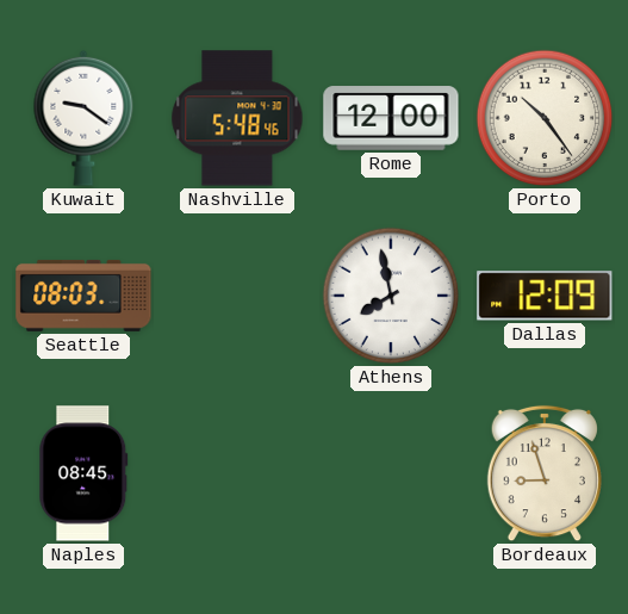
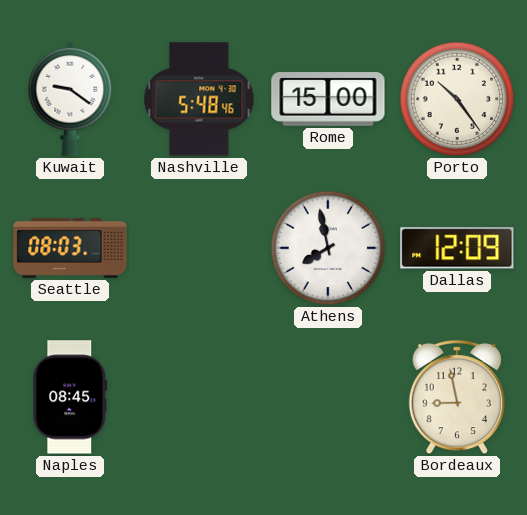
Rome: 12:00 -> 15:00 (328, 99)
Bordeaux: 8:57 -> 8:58 (457, 397)
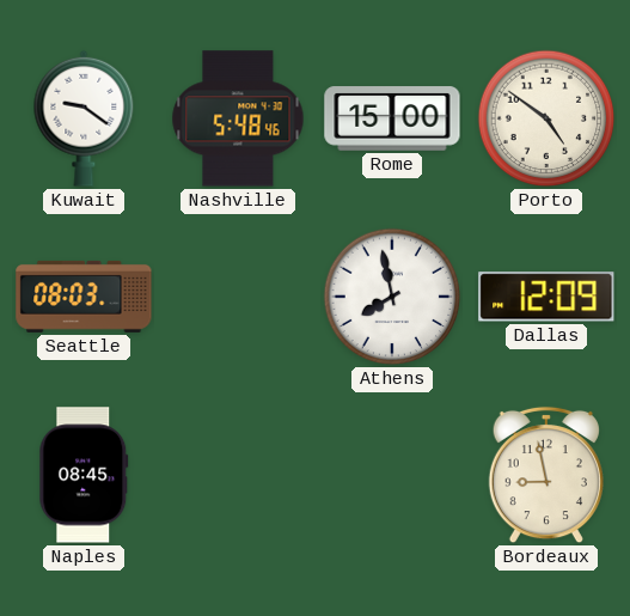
Porto: 10:24 -> 4:51 (546, 118)
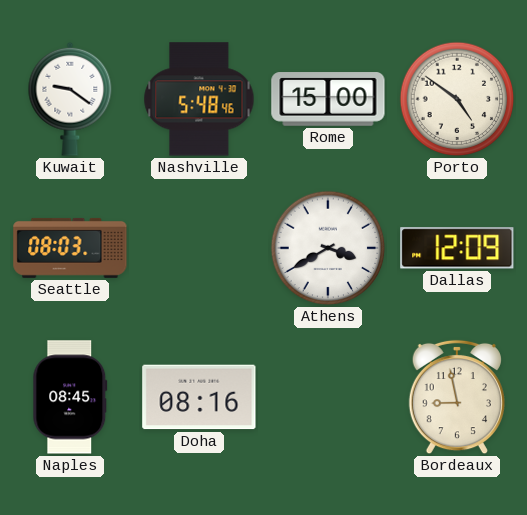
Athens: 7:58 -> 3:40 (328, 248)
Doha: none -> 08:16 (199, 397)
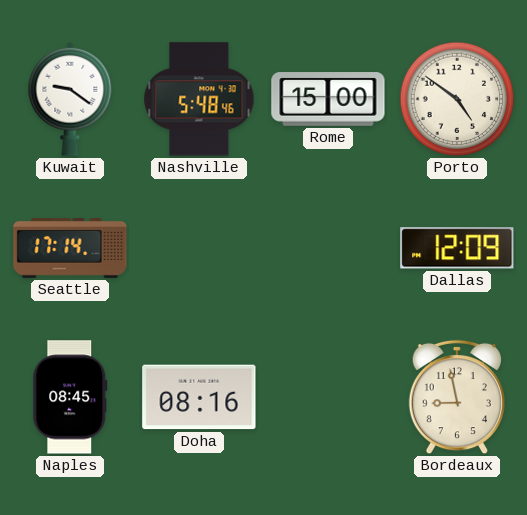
Seattle: 08:03 -> 17:14 (70, 248)
Athens: 3:40 -> none (328, 248)
